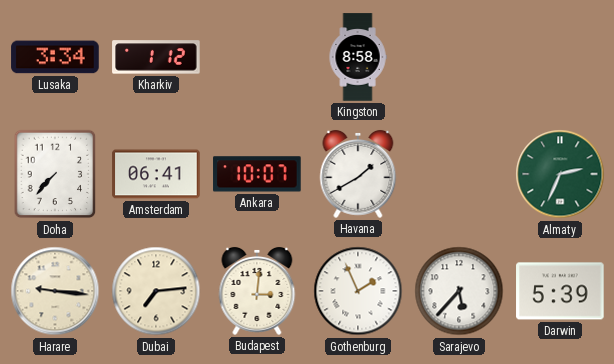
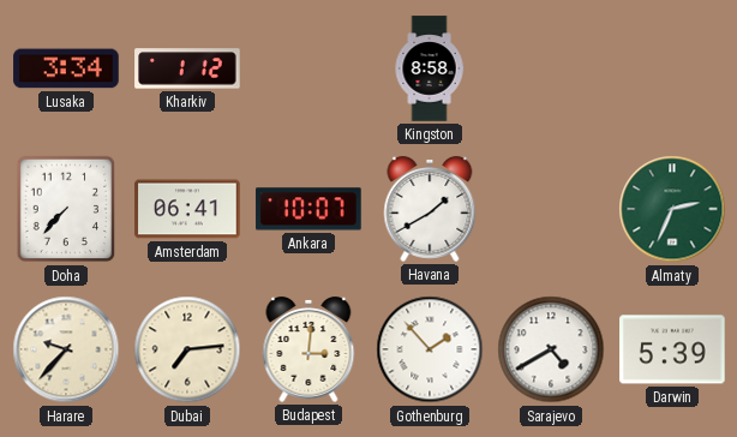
Harare: 9:16 -> 9:37 (66, 349)
Gothenburg: 1:56 -> 1:53 (430, 349)
Sarajevo: 5:37 -> 4:40 (551, 349)
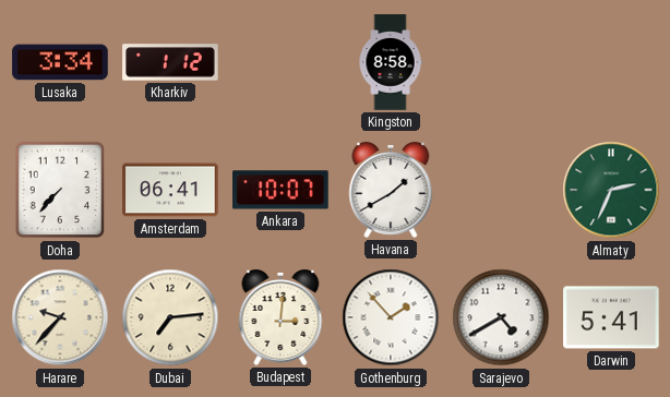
Darwin: 5:39 -> 5:41 (611, 317)
